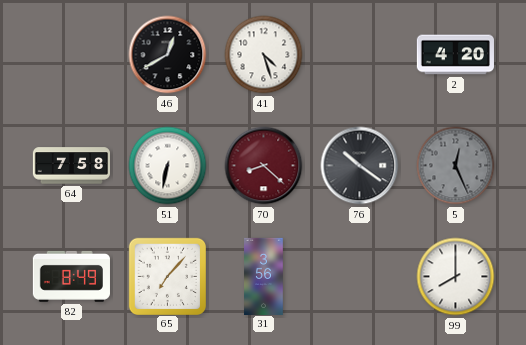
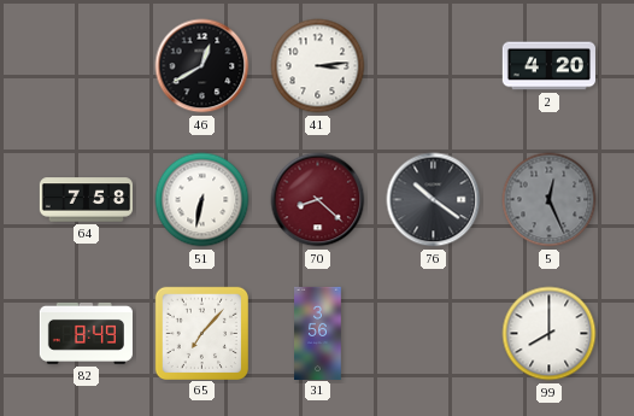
41: 4:27 -> 3:14 (318, 66)
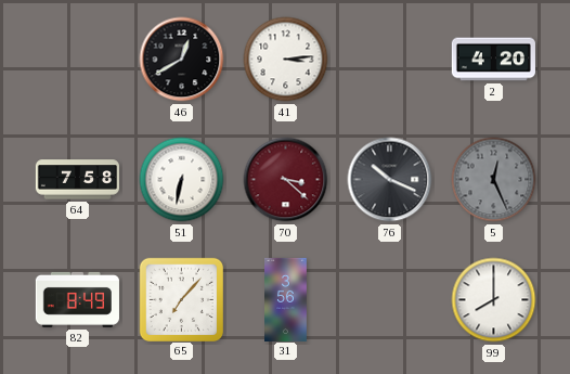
70: 8:22 -> 3:22 (286, 180)
76: 10:21 -> 10:19 (390, 180)
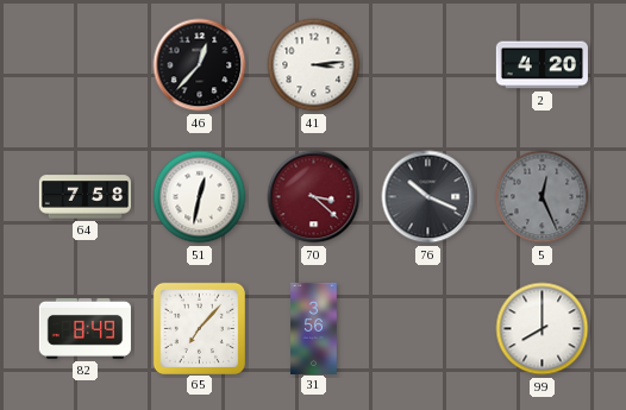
46: 12:40 -> 12:37 (200, 65)
51: 6:32 -> 12:32 (200, 197)
